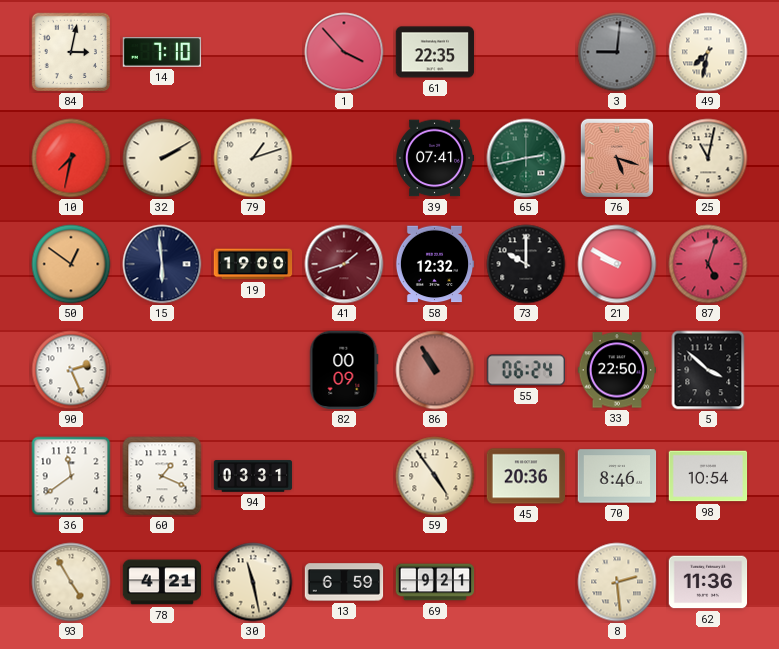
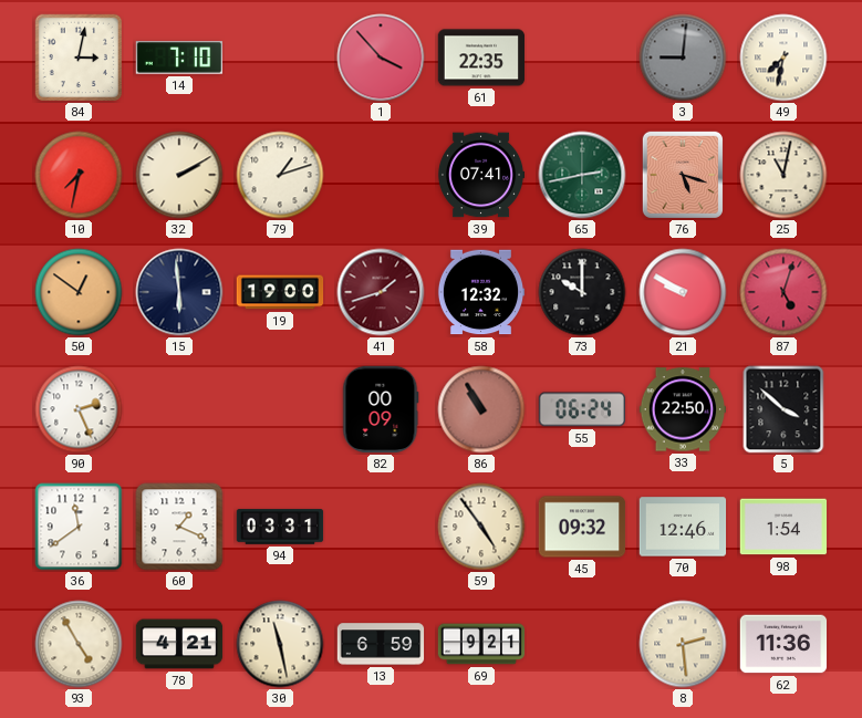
45: 20:36 -> 09:32 (582, 527)
70: 8:46 -> 12:46 (683, 527)
98: 10:54 -> 1:54 (783, 527)
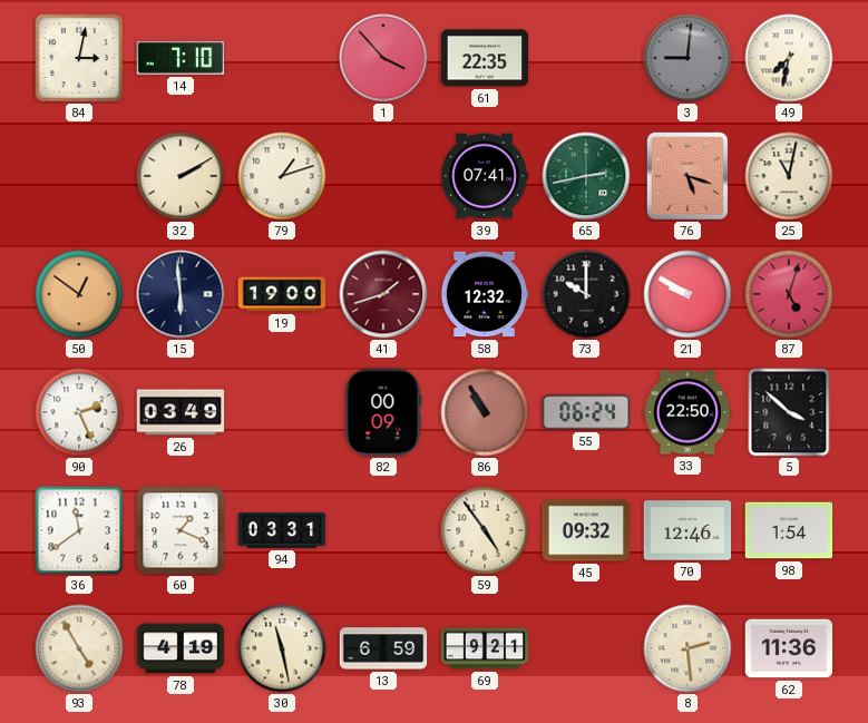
10: 7:32 -> none (79, 175)
26: none -> 03:49 (181, 412)
78: 4:21 -> 4:19 (181, 648)
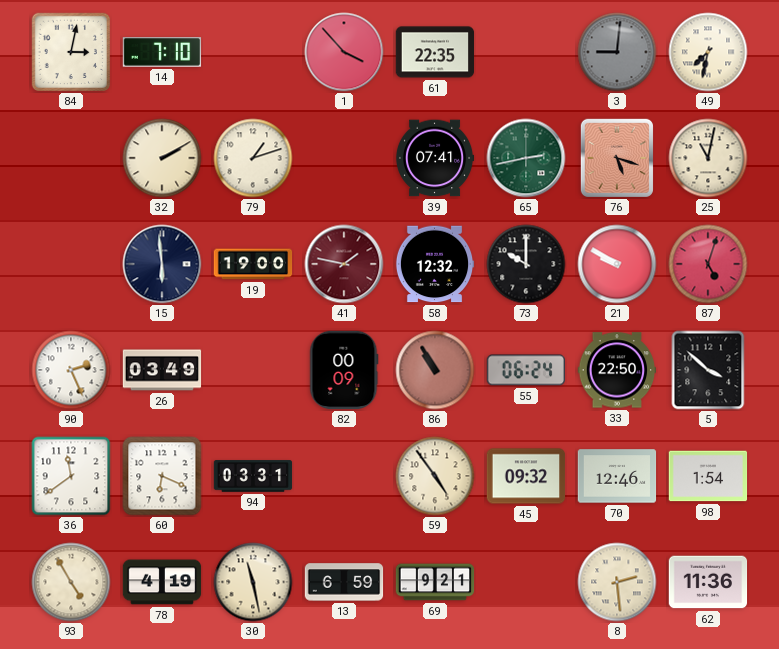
50: 12:51 -> none (79, 294)
41: 1:42 -> 1:47 (344, 264)
60: 1:19 -> 6:19 (162, 476)
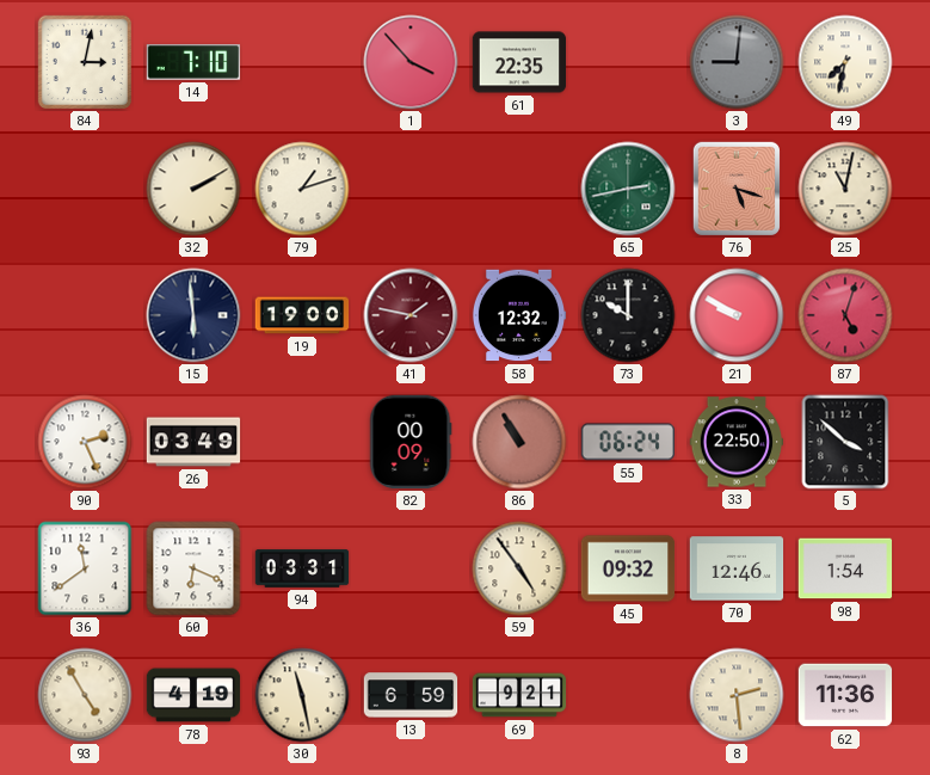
39: 07:41 -> none (435, 158)
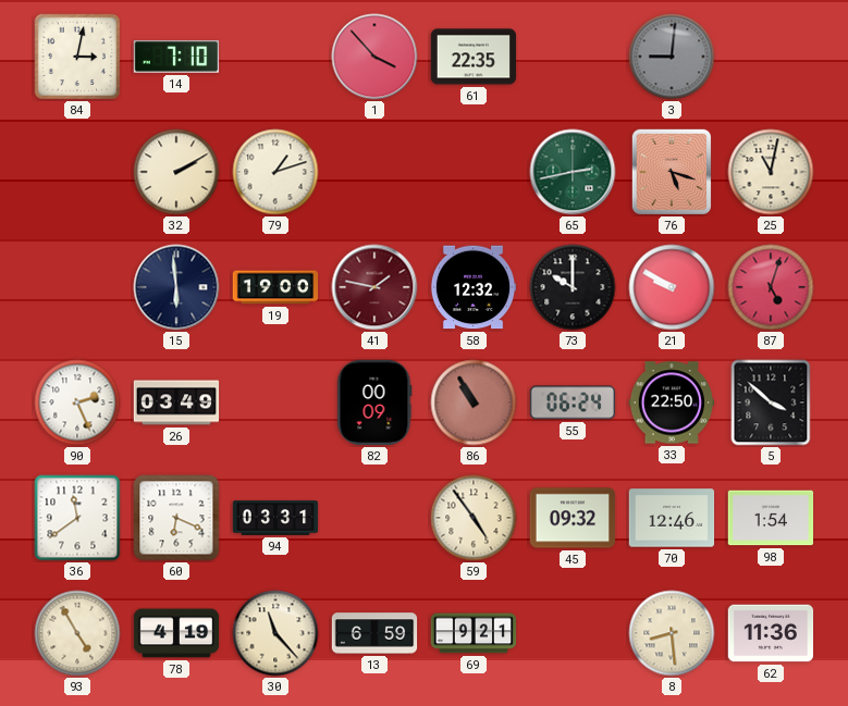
49: 7:32 -> none (845, 62)
30: 11:28 -> 11:23 (275, 633)
8: 2:29 -> 8:29 (672, 633)
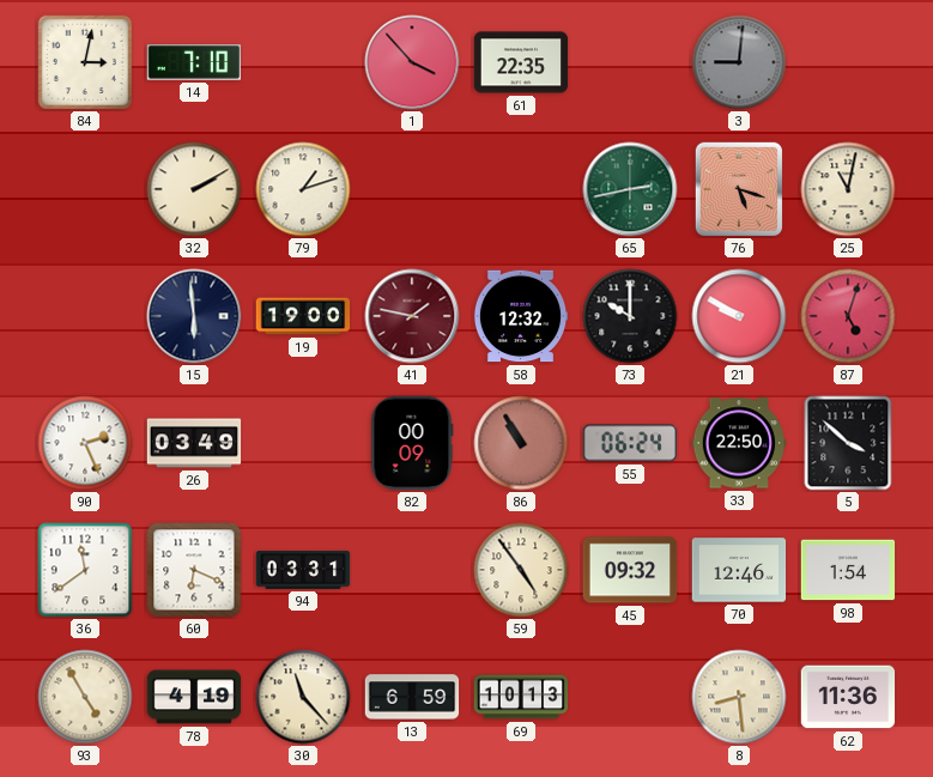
69: 9:21 -> 10:13 (521, 697)
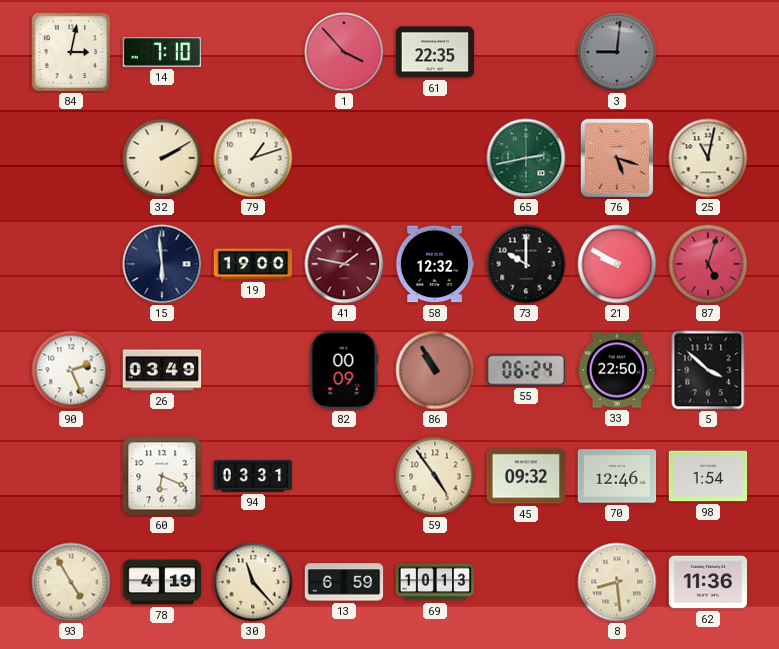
36: 11:39 -> none (85, 570)
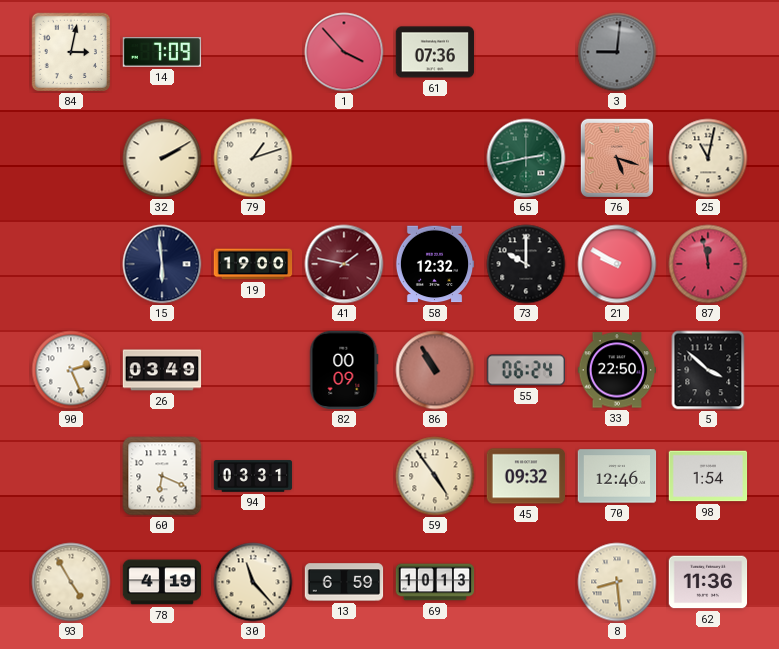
14: 7:10 -> 7:09 (162, 52)
61: 22:35 -> 07:36 (435, 52)
87: 5:03 -> 11:58 (708, 264)
